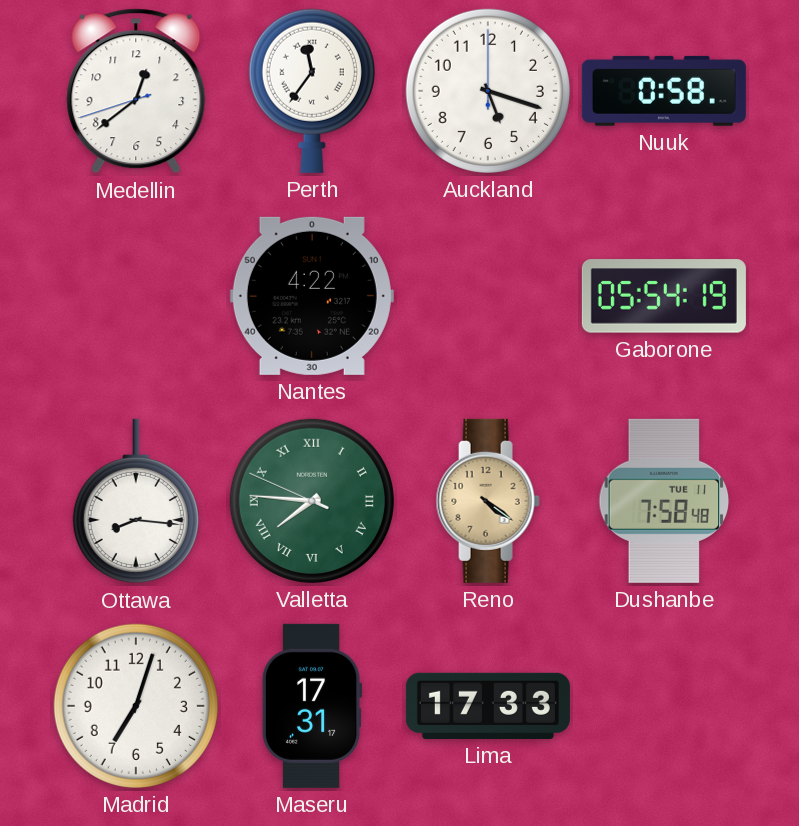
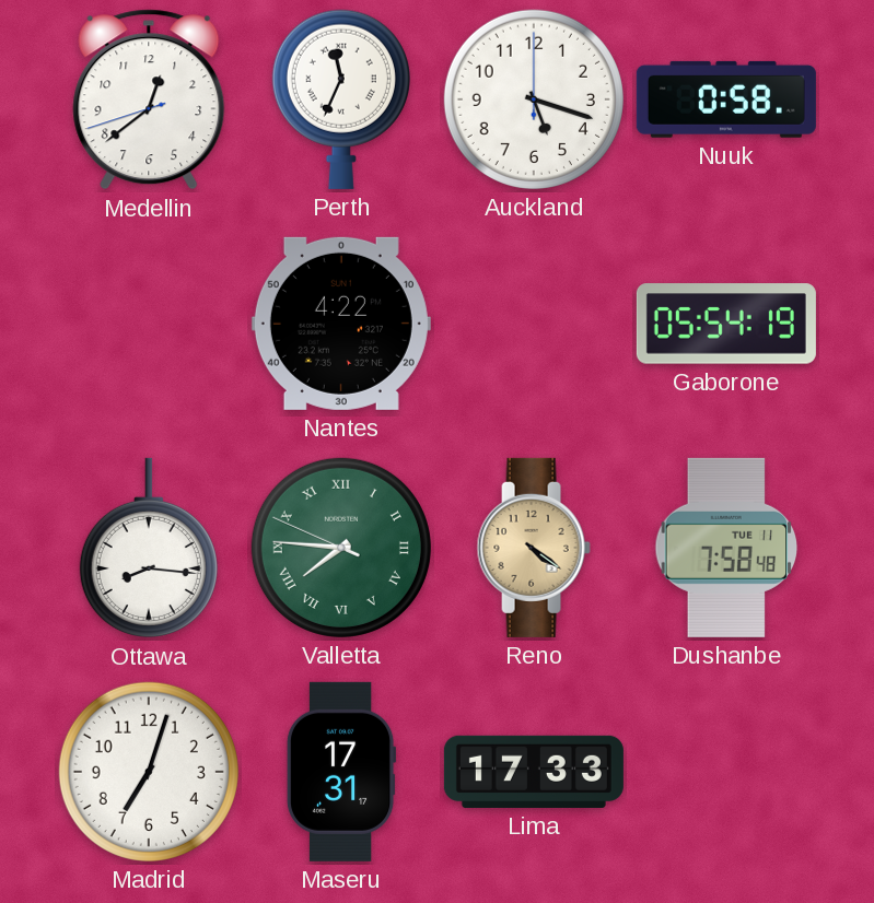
Perth: 11:36 -> 11:34 (341, 99)
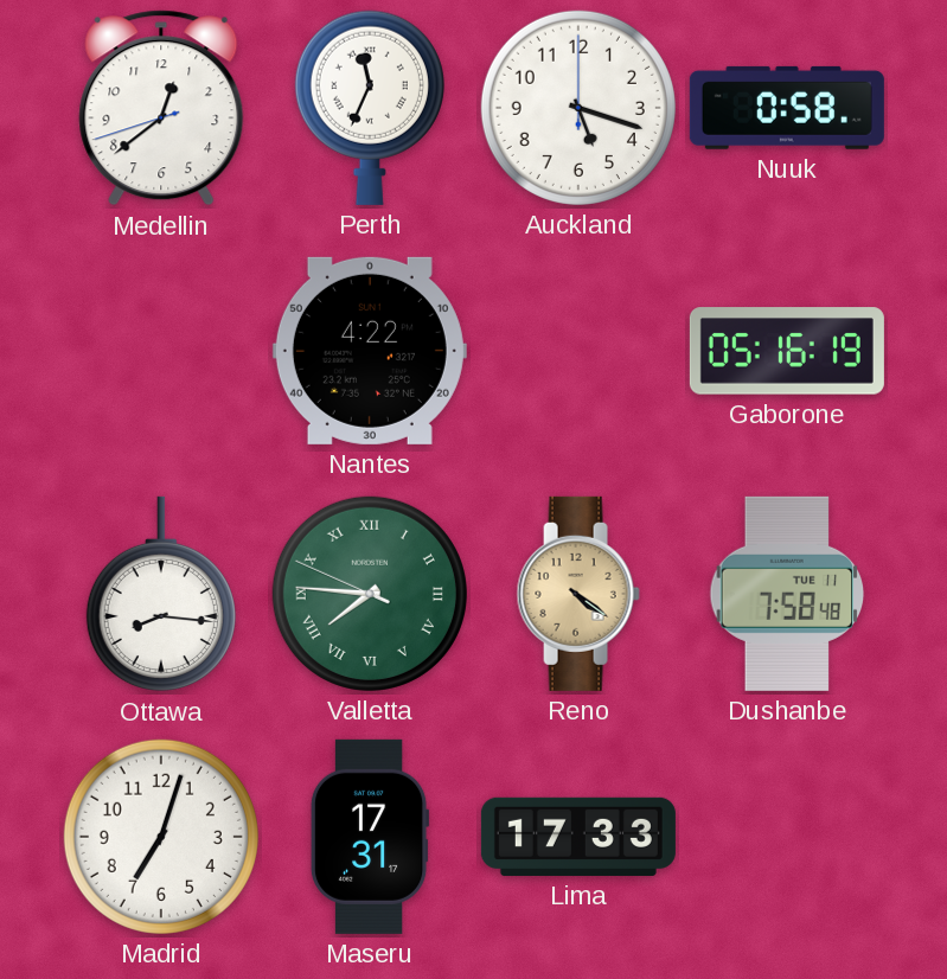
Gaborone: 05:54 -> 05:16 (787, 351)
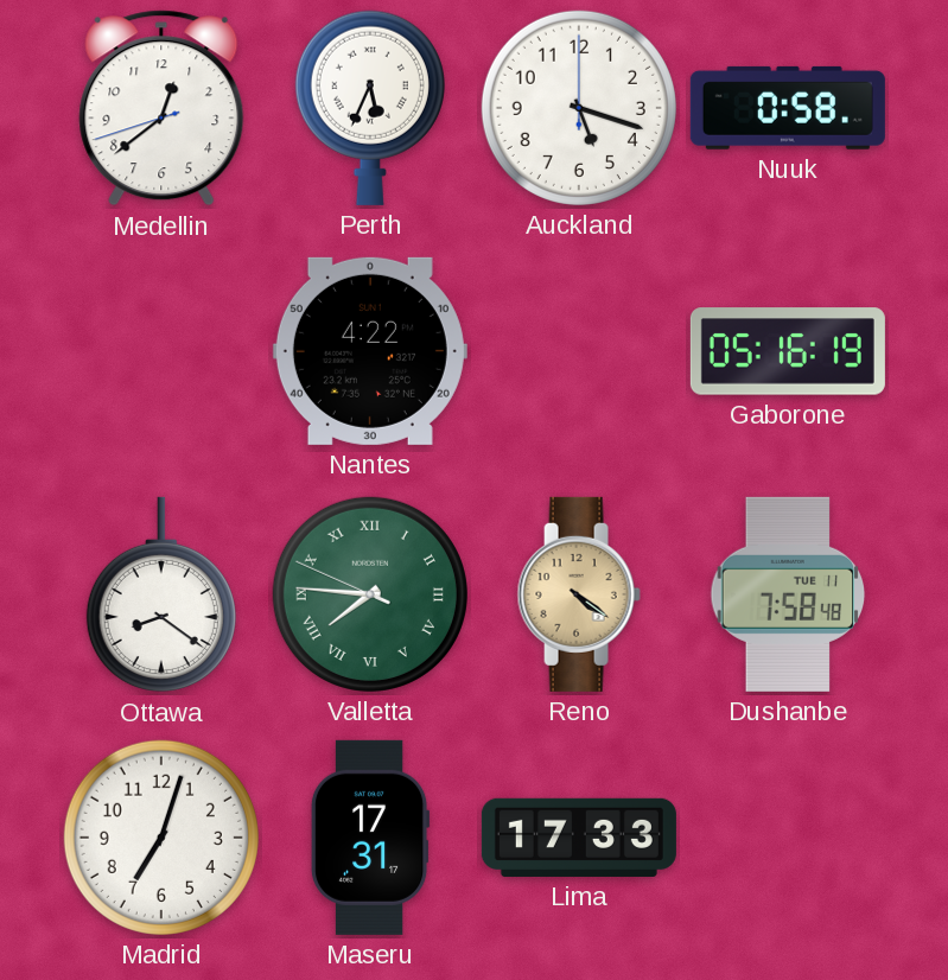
Perth: 11:34 -> 5:34 (370, 108)
Ottawa: 8:16 -> 8:21 (161, 594)
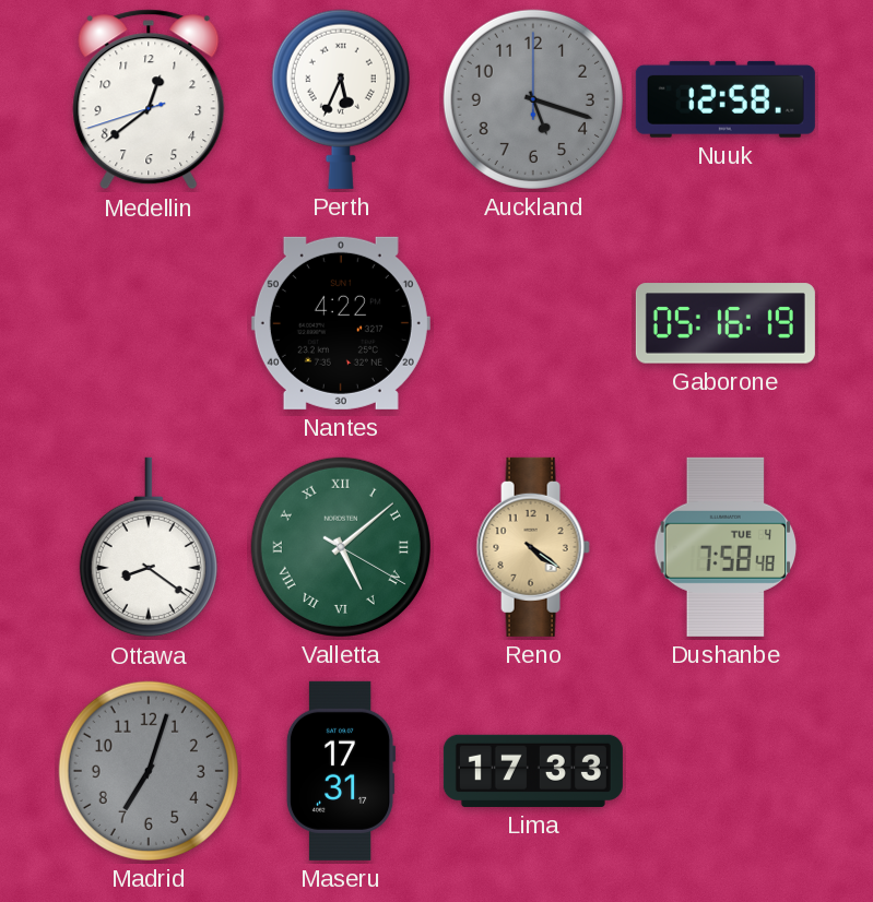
Auckland dial: white -> grey (533, 99)
Nuuk: 0:58 -> 12:58 (725, 99)
Valletta: 7:45 -> 5:08 (341, 547)
Dushanbe date: TUE 11 -> TUE 4 (725, 547)
Madrid dial: white -> grey (149, 771)
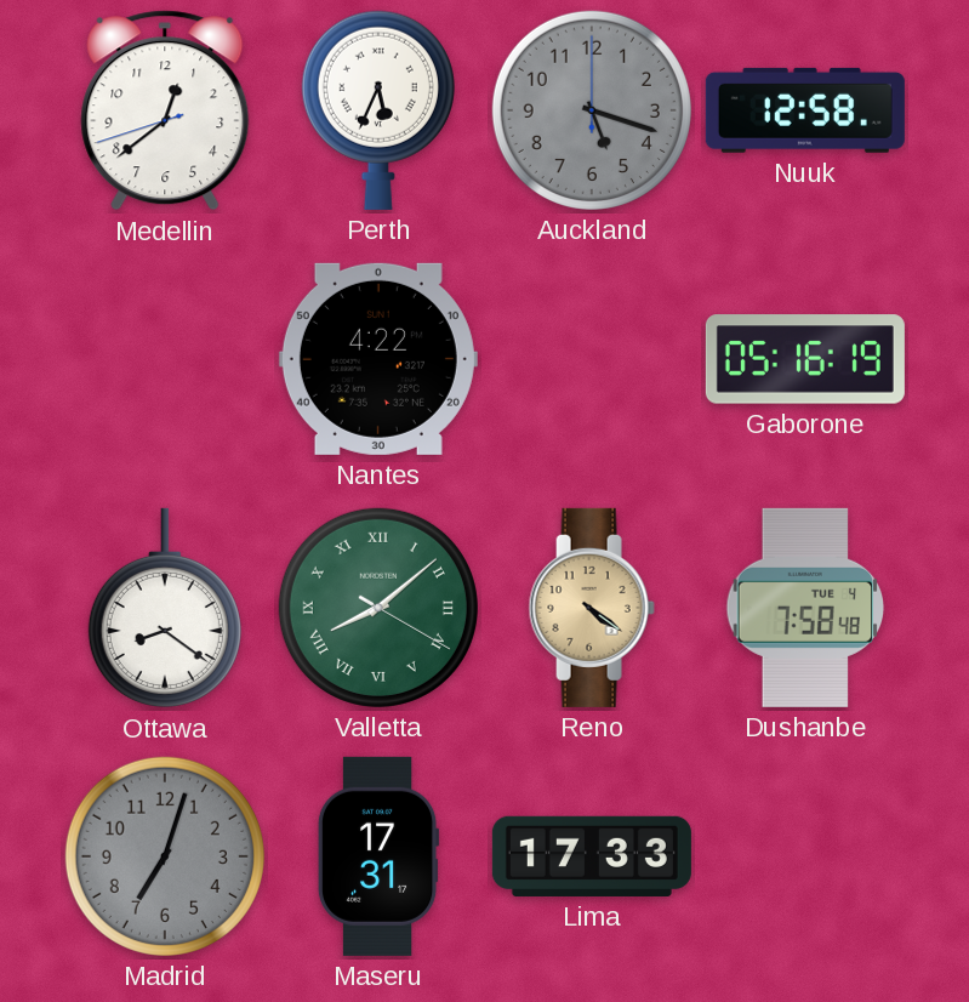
Valletta: 5:08 -> 8:08 (378, 608)
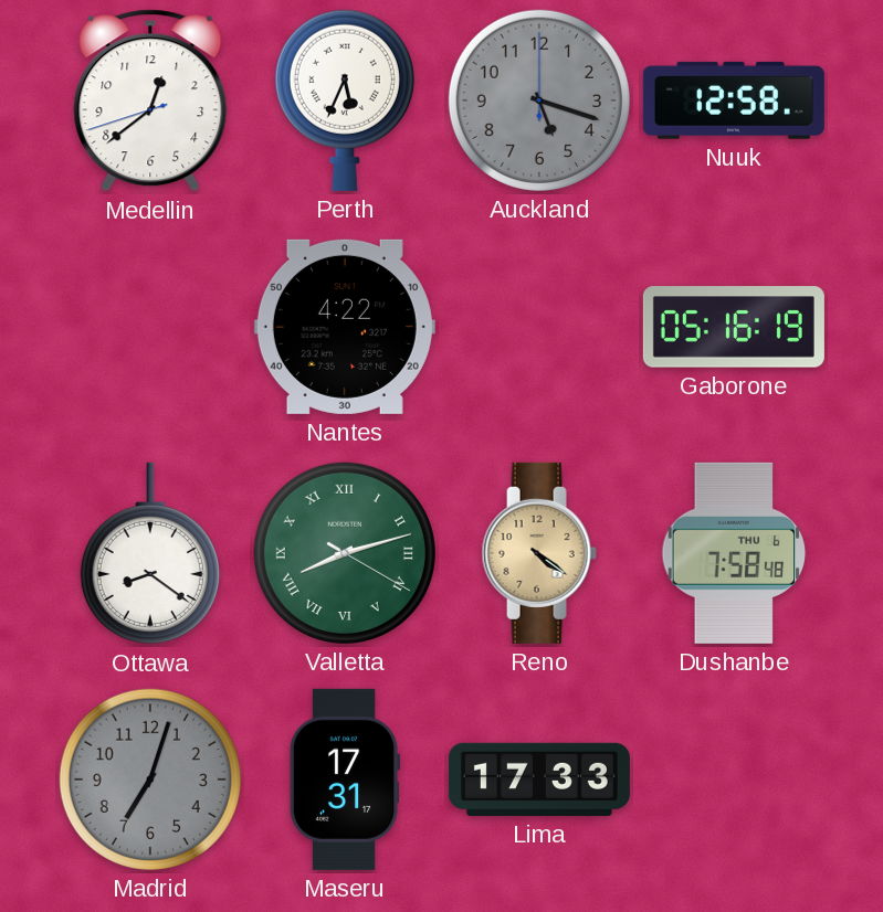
Valletta: 8:08 -> 8:12 (345, 553)
Dushanbe date: TUE 4 -> THU 6 (734, 553)
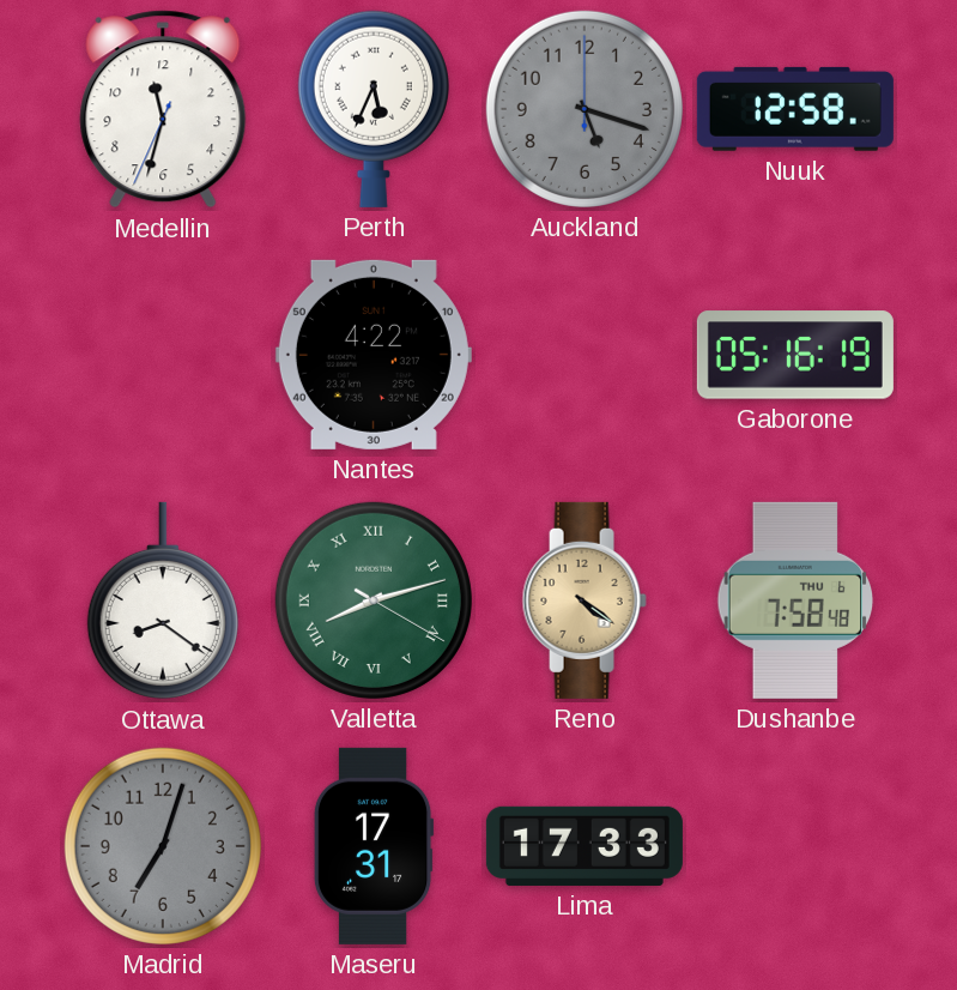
Medellin: 12:38 -> 11:32 (163, 109)
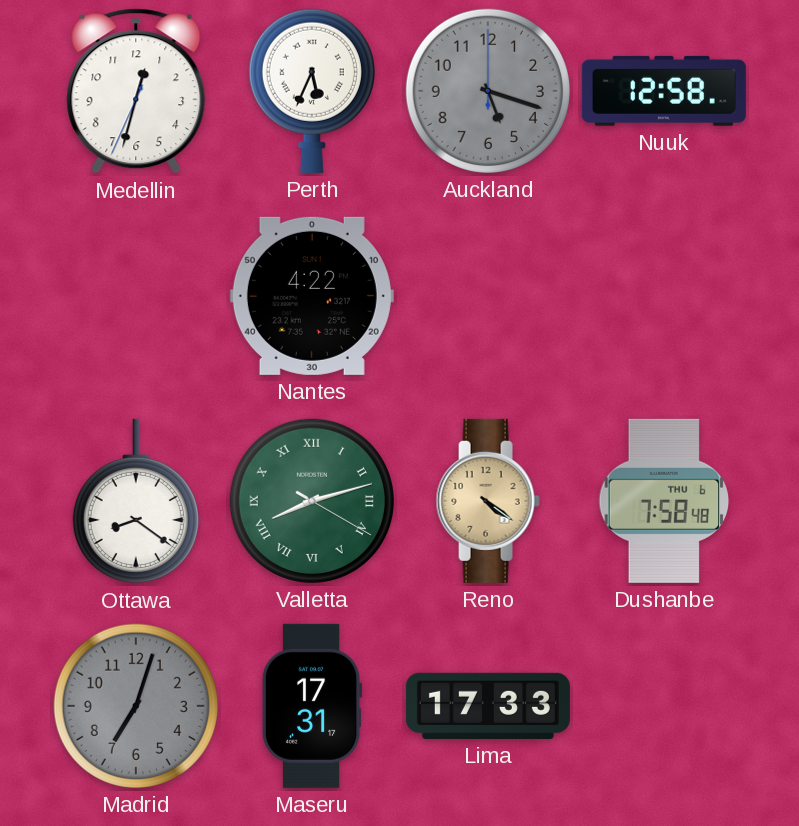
Medellin: 11:32 -> 12:32 (136, 91)
Gaborone: 05:16 -> none (795, 355)
